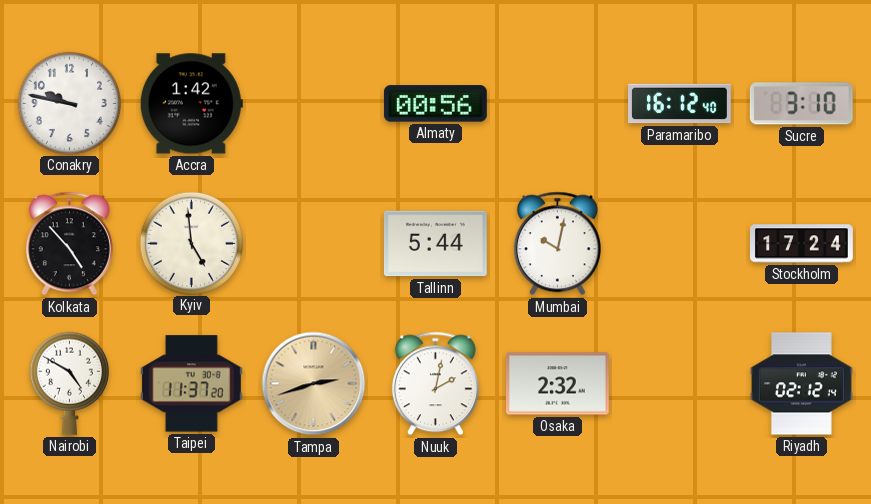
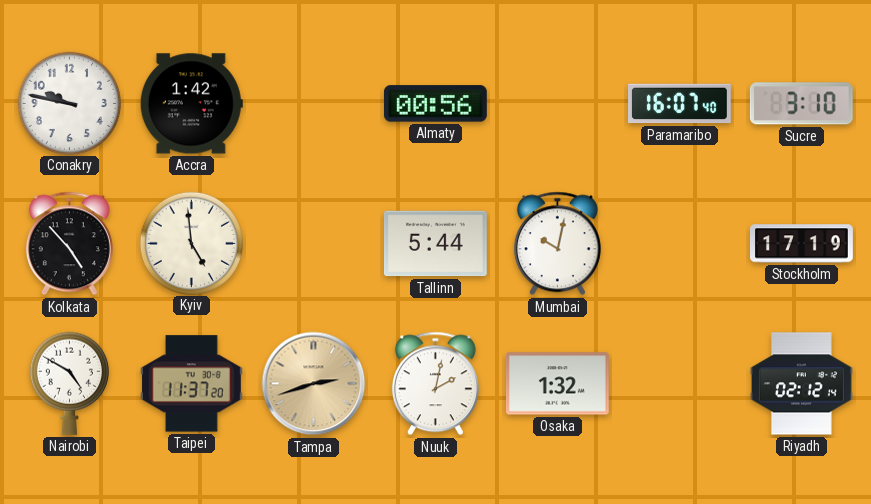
Paramaribo: 16:12 -> 16:07 (680, 104)
Stockholm: 17:24 -> 17:19 (802, 244)
Osaka: 2:32 -> 1:32 (558, 384)
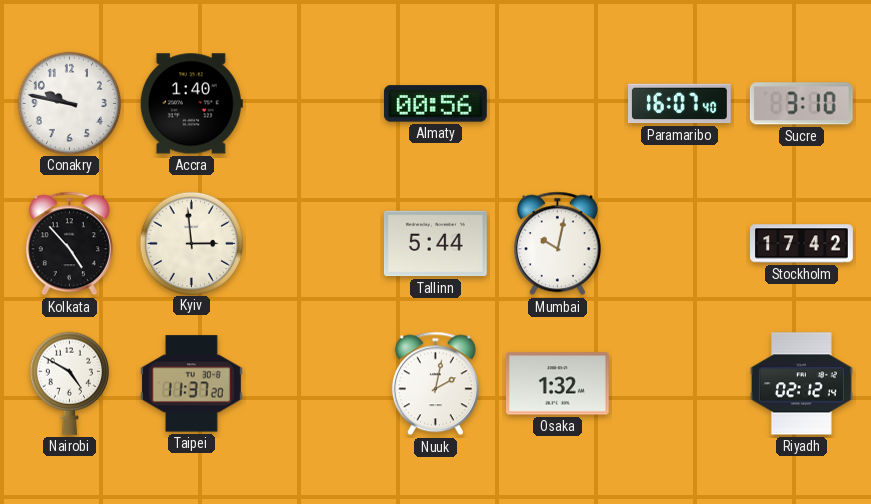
Accra: 1:42 -> 1:40 (191, 104)
Kyiv: 4:59 -> 2:59 (191, 243)
Stockholm: 17:19 -> 17:42 (802, 244)
Tampa: 2:42 -> none (314, 384)
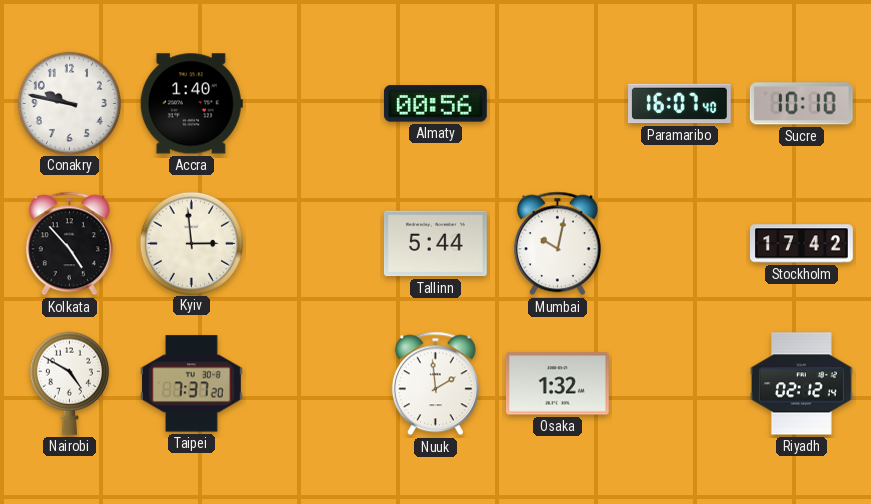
Sucre: 3:10 -> 10:10 (801, 104)
Taipei: 11:37 -> 7:37 (191, 384)
Nuuk: 2:02 -> 1:59 (435, 384)
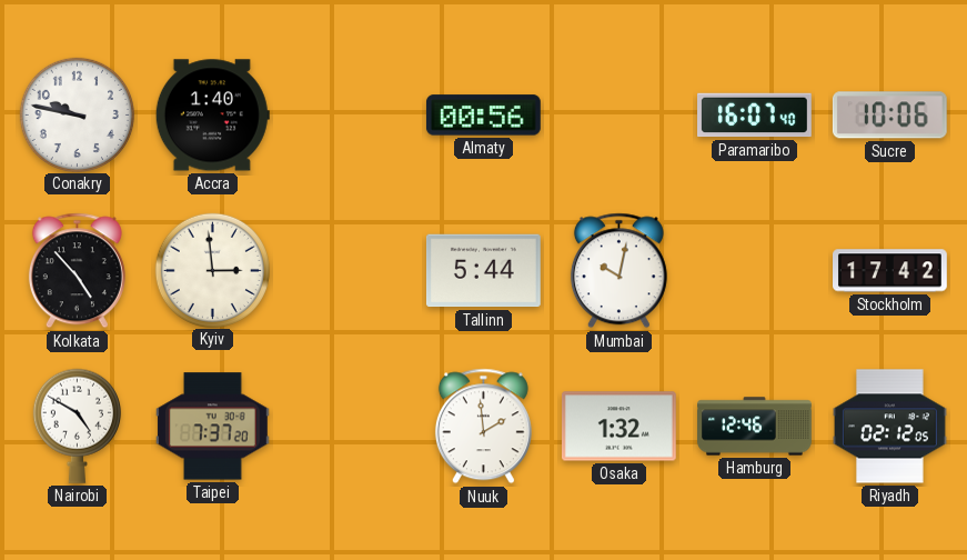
Sucre: 10:10 -> 10:06 (889, 116)
Hamburg: none -> 12:46 (755, 427)
Riyadh: 02:12:14 -> 02:12:05 (890, 427)
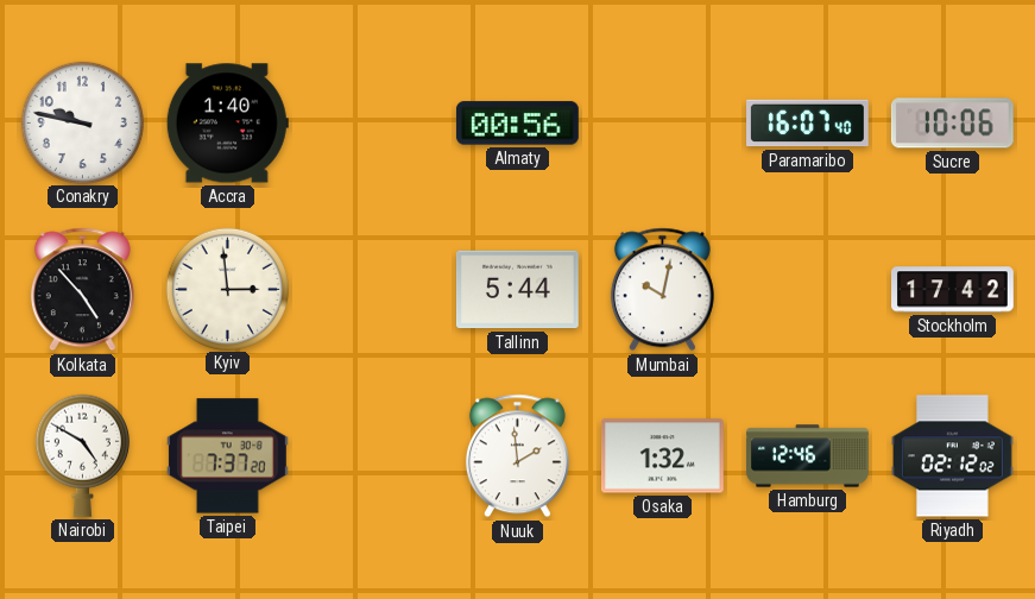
Riyadh: 02:12:05 -> 02:12:02 (953, 456)
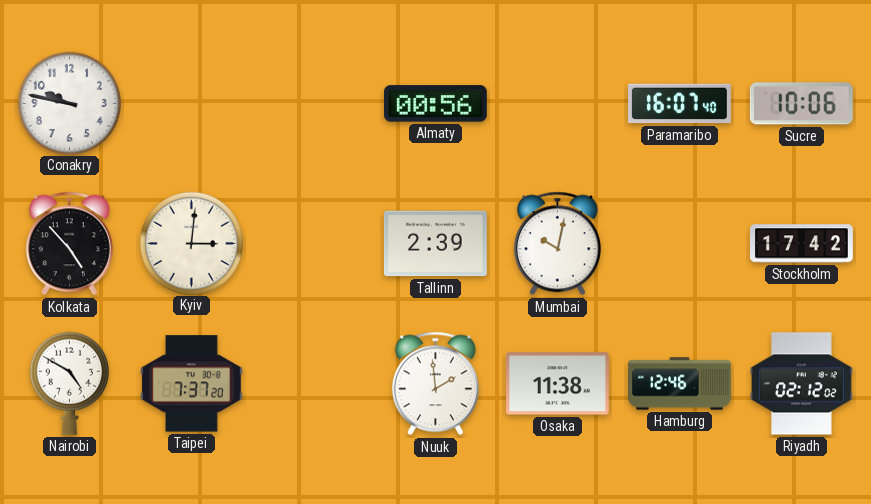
Accra: 1:40 -> none (227, 124)
Kyiv: 2:59 -> 3:01 (191, 243)
Tallinn: 5:44 -> 2:39 (435, 244)
Osaka: 1:32 -> 11:38 (558, 384)
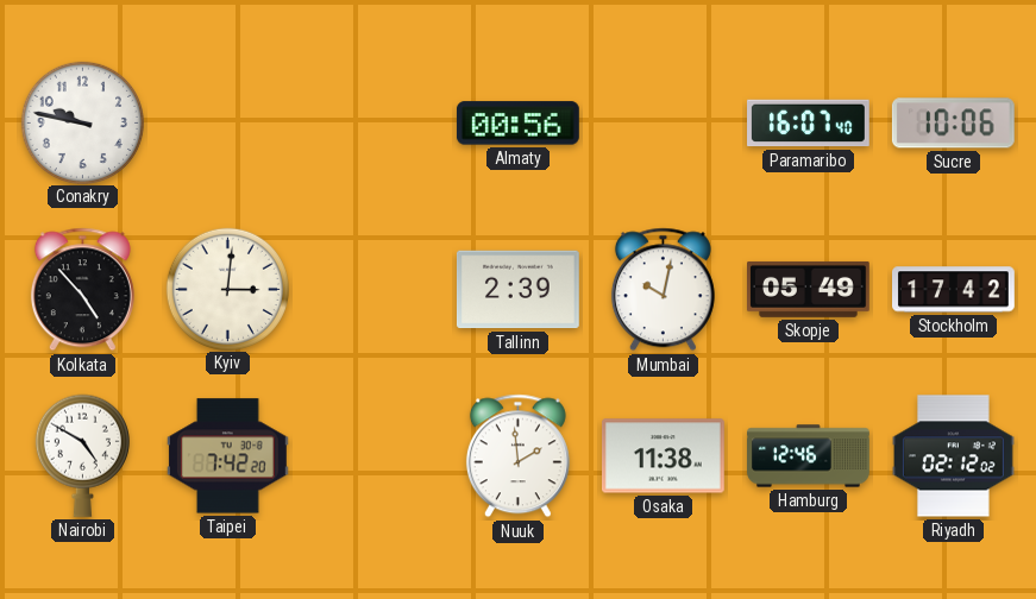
Skopje: none -> 05:49 (809, 289)
Taipei: 7:37 -> 7:42 (227, 456)
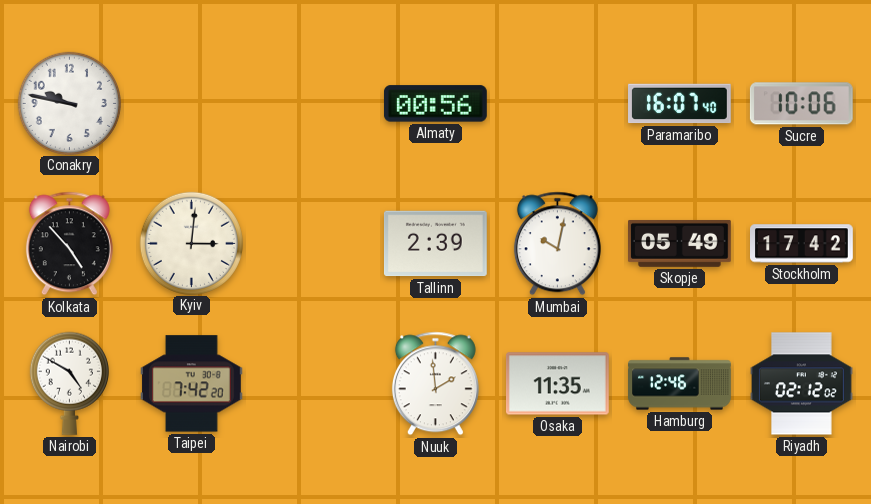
Osaka: 11:38 -> 11:35 (558, 384)
